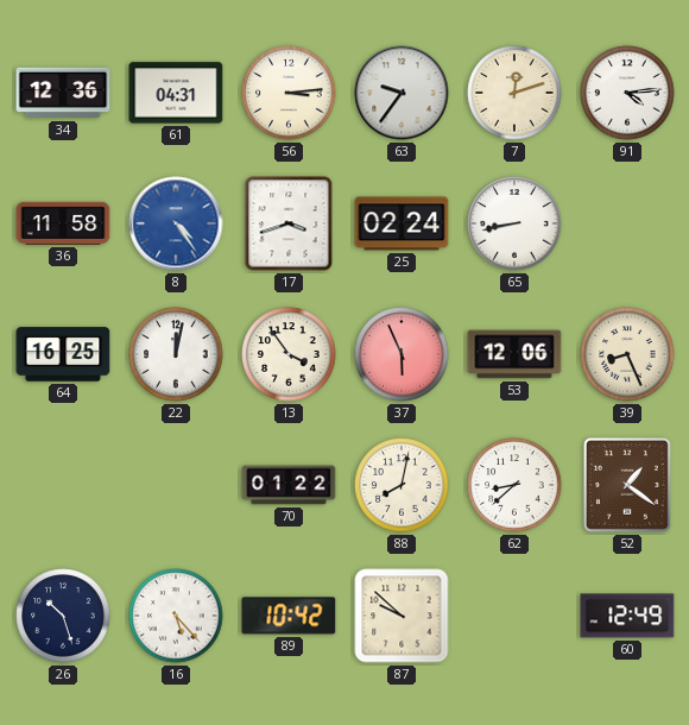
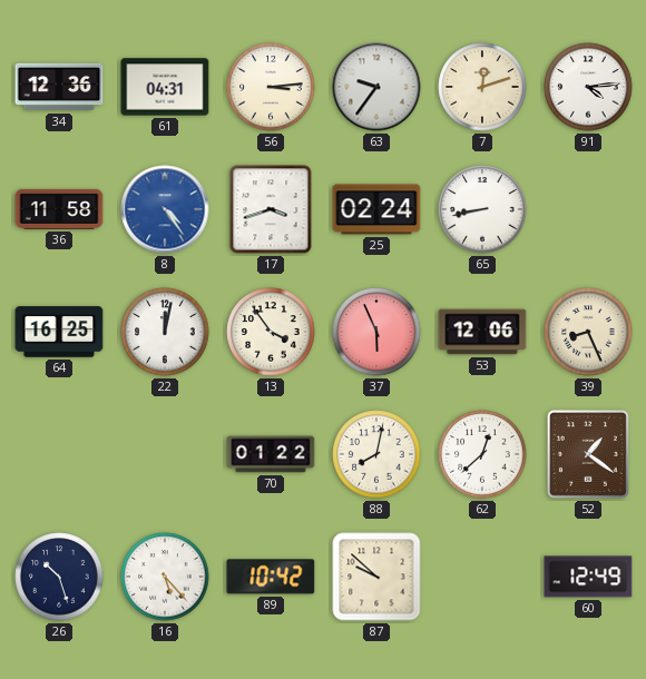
62: 8:38 -> 12:38 (482, 454)
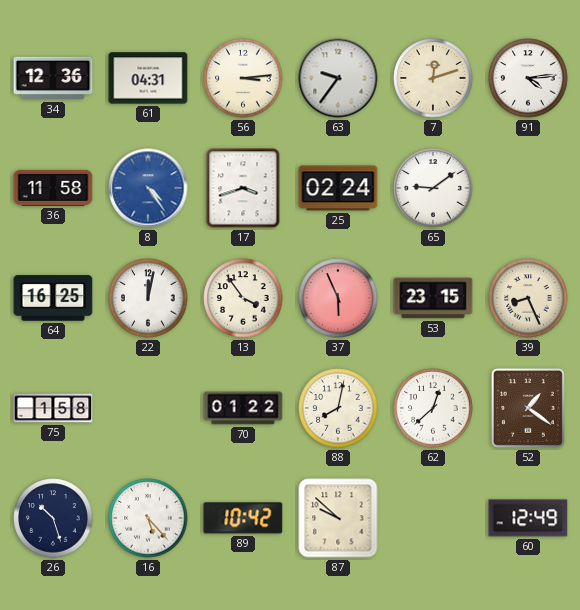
65: 8:43 -> 9:09 (433, 188)
53: 12:06 -> 23:15 (433, 298)
75: none -> 1:58 (53, 408)
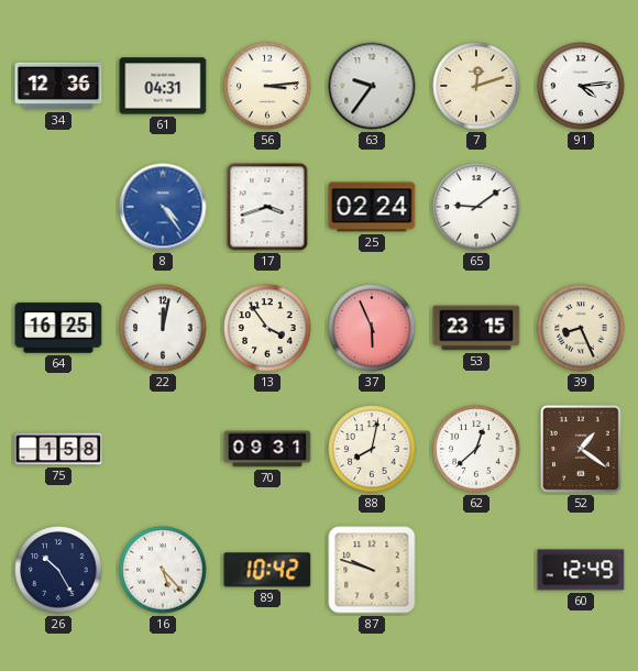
36: 11:58 -> none (53, 188)
70: 01:22 -> 09:31 (267, 449)
26: 10:27 -> 10:25 (58, 570)
87: 9:52 -> 9:48 (372, 570)
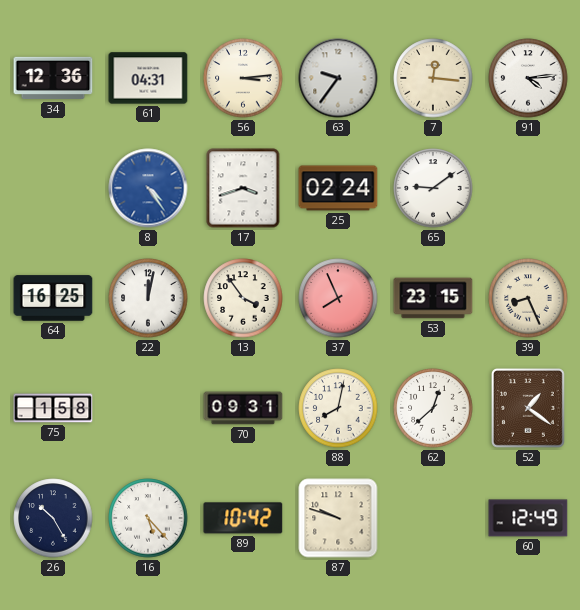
7: 12:12 -> 12:16 (433, 78)
37: 5:56 -> 7:56 (338, 298)
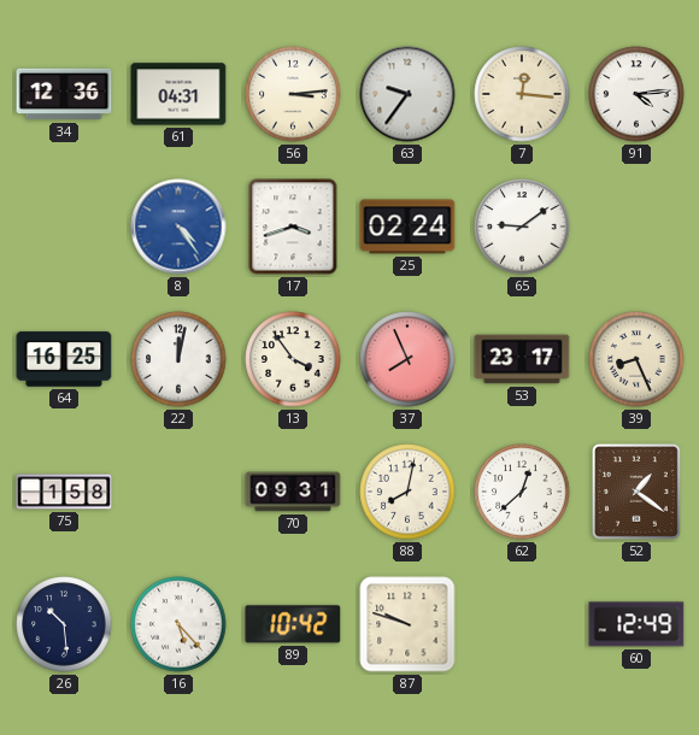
53: 23:15 -> 23:17 (522, 359)
26: 10:25 -> 10:29 (64, 624)
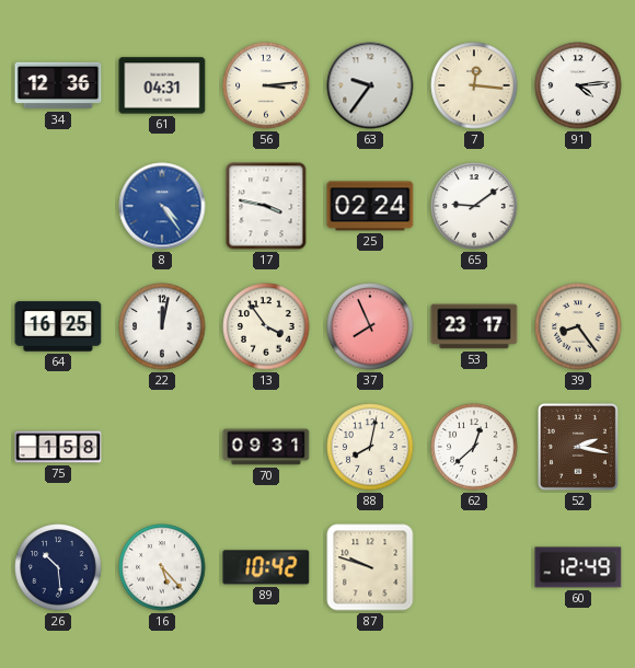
17: 3:42 -> 3:47 (266, 206)
39: 8:26 -> 8:24 (578, 326)
52: 1:21 -> 2:17 (579, 448)
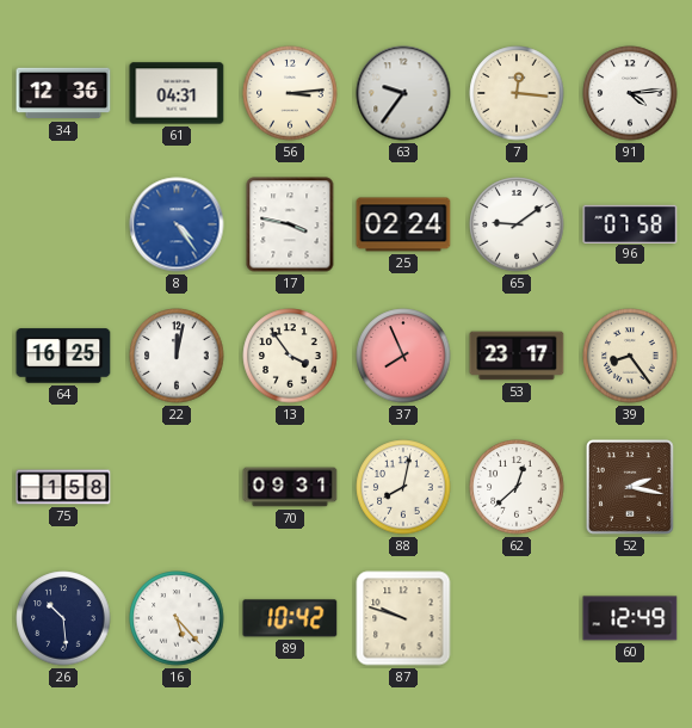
96: none -> 07:58 (630, 223)
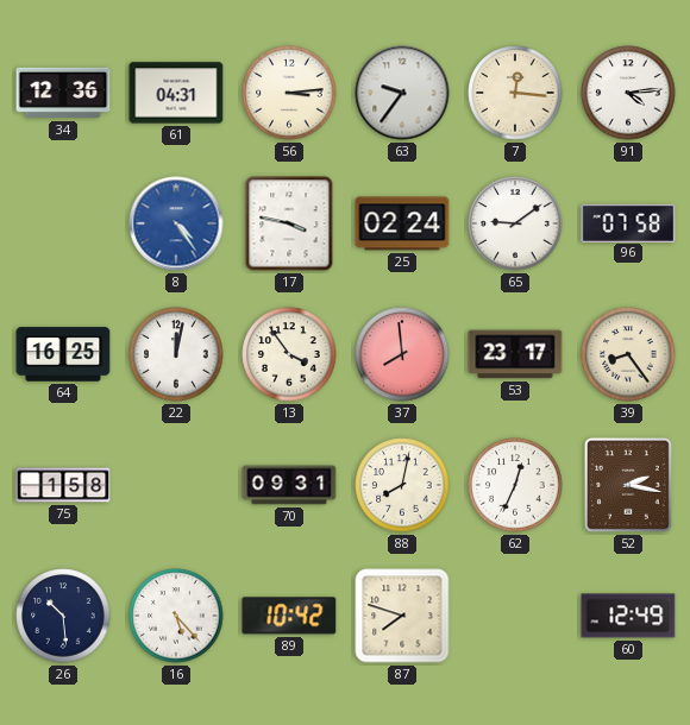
37: 7:56 -> 7:59 (402, 354)
62: 12:38 -> 12:34 (515, 485)
87: 9:48 -> 7:48 (402, 616)
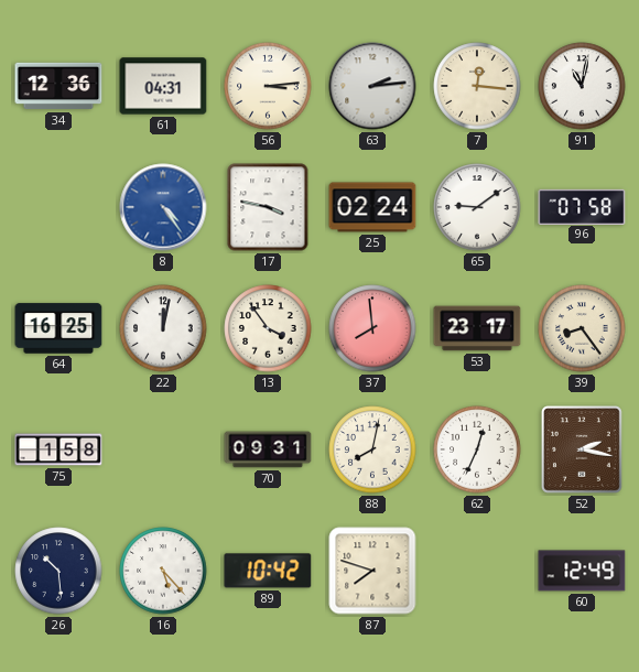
63: 9:36 -> 2:14 (372, 86)
91: 4:14 -> 11:02 (582, 86)
